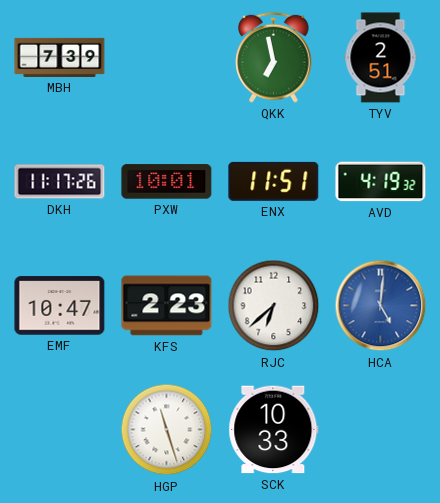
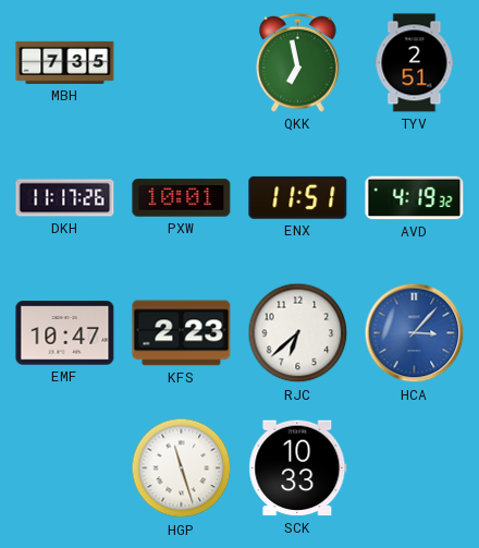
MBH: 7:39 -> 7:35 (65, 62)
HCA: 5:01 -> 3:07 (415, 333)
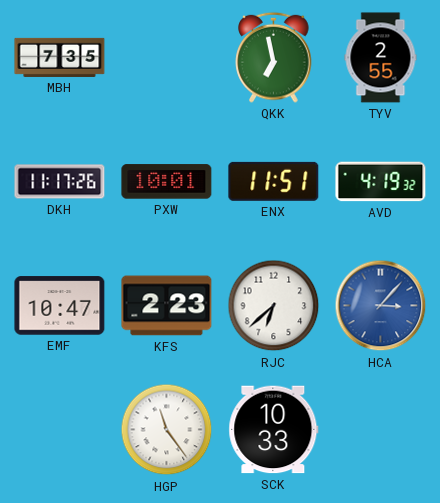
TYV: 2:51 -> 2:55 (381, 58)
HGP: 11:27 -> 11:24 (167, 430)
